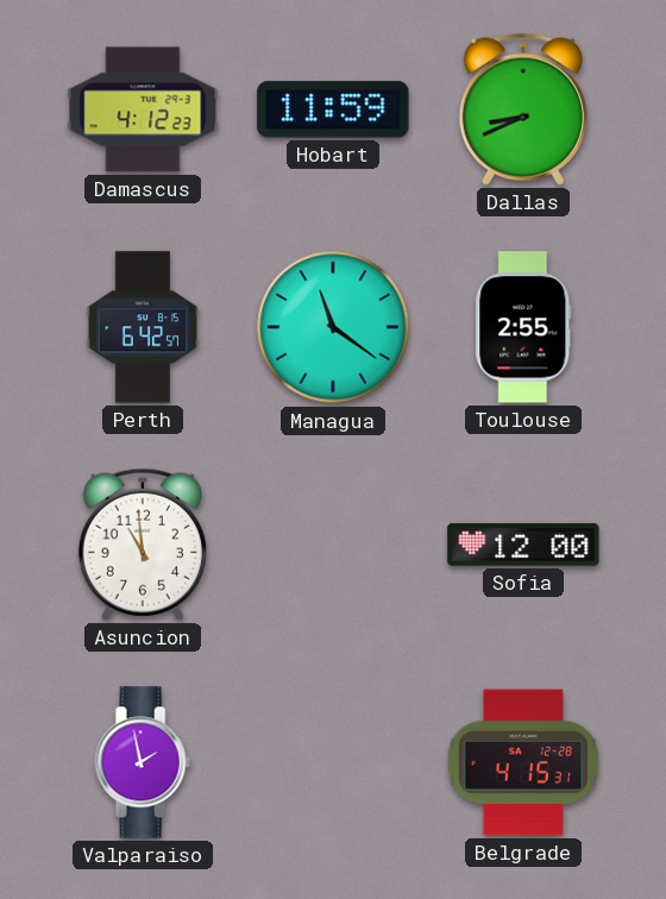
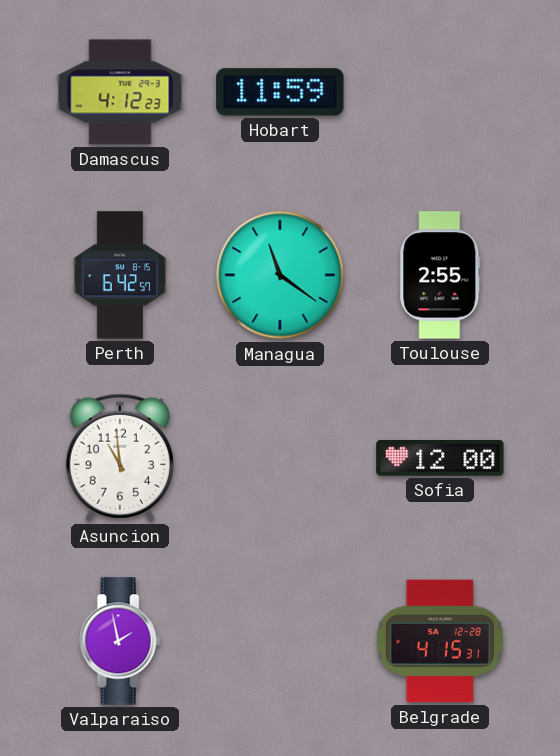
Dallas: 8:41 -> none (523, 109)
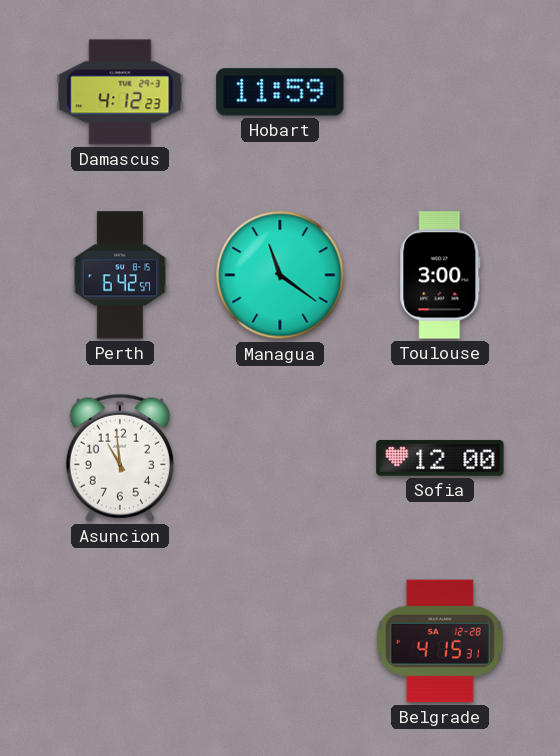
Toulouse: 2:55 -> 3:00 (440, 275)
Valparaiso: 1:58 -> none (120, 641)
